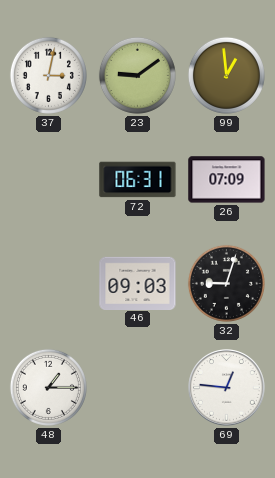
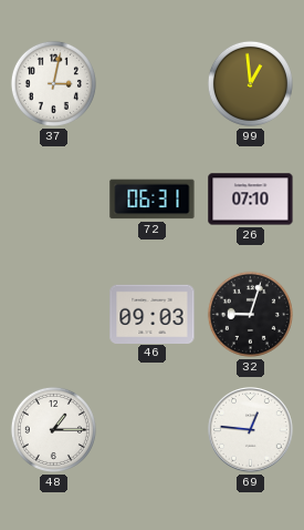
23: 9:09 -> none (137, 75)
26: 07:09 -> 07:10 (251, 200)
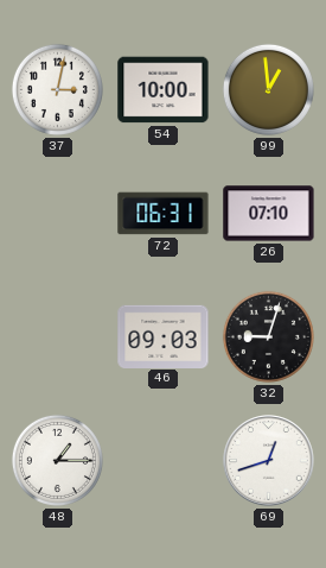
54: none -> 10:00 (164, 90)
69: 12:46 -> 12:42 (269, 461)
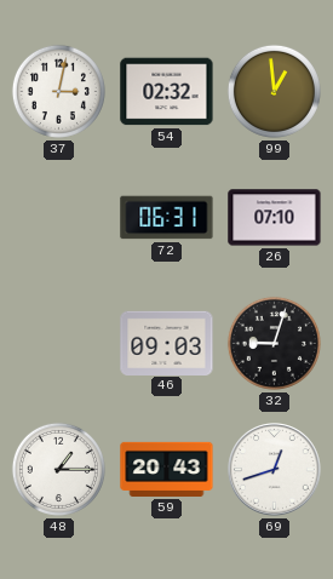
54: 10:00 -> 02:32 (167, 92)
59: none -> 20:43 (167, 469)
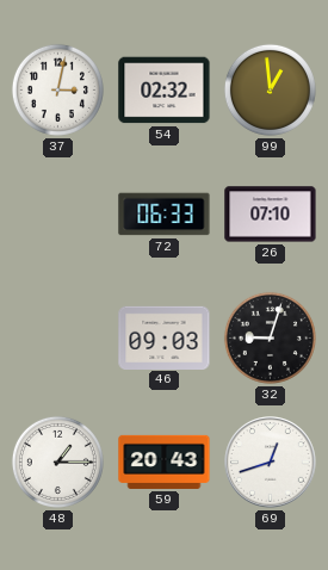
72: 06:31 -> 06:33 (165, 215)
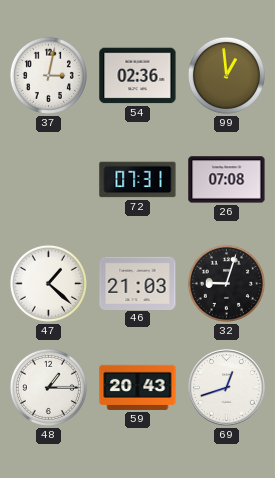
54: 02:32 -> 02:36 (138, 76)
72: 06:33 -> 07:31 (138, 180)
26: 07:10 -> 07:08 (227, 180)
47: none -> 1:22 (48, 283)
46: 09:03 -> 21:03 (138, 283)
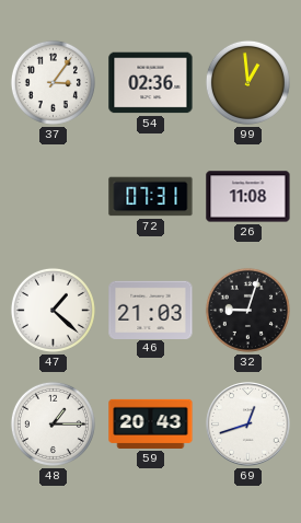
37: 3:02 -> 3:06 (53, 82)
26: 07:08 -> 11:08 (248, 197)
